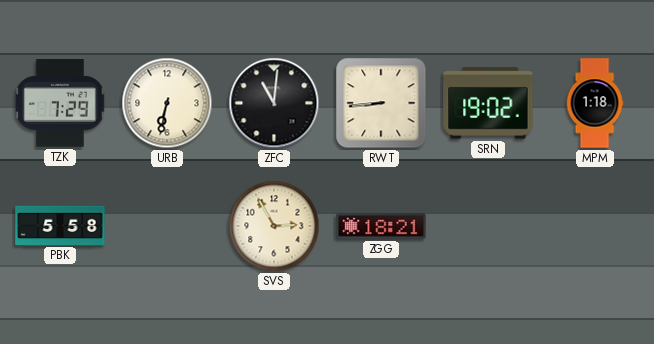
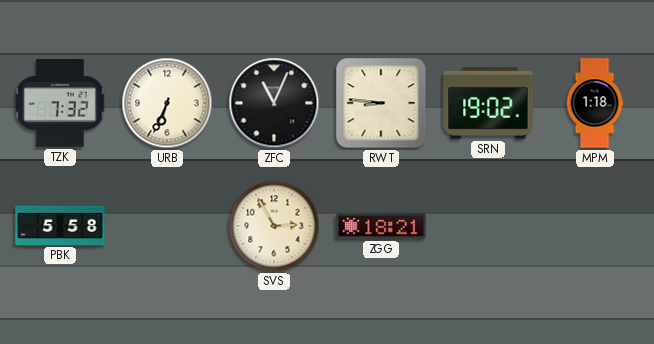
TZK: 7:29 -> 7:32 (60, 103)
URB: 6:32 -> 6:34 (167, 103)
ZFC: 11:01 -> 11:04 (274, 103)
RWT: 8:44 -> 8:46 (381, 103)
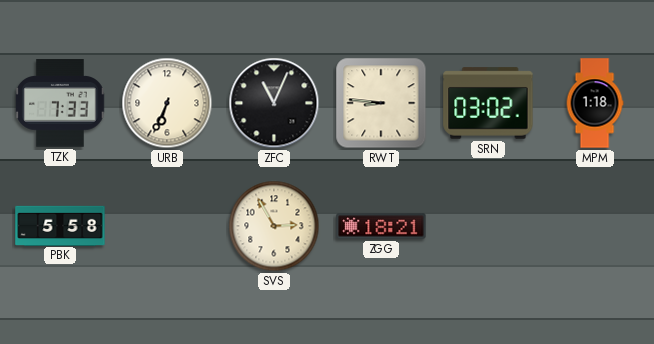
TZK: 7:32 -> 7:33 (60, 103)
SRN: 19:02 -> 03:02 (488, 103)
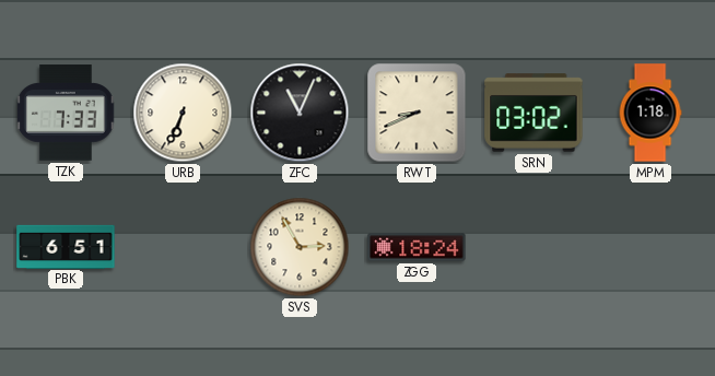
RWT: 8:46 -> 8:41 (417, 113)
PBK: 5:58 -> 6:51 (66, 246)
ZGG: 18:21 -> 18:24 (417, 247)
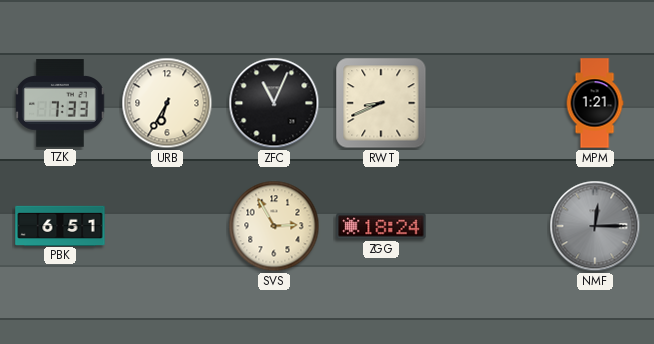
URB: 6:34 -> 6:35 (167, 103)
SRN: 03:02 -> none (534, 113)
MPM: 1:18 -> 1:21 (595, 103)
NMF: none -> 12:15 (595, 226)
